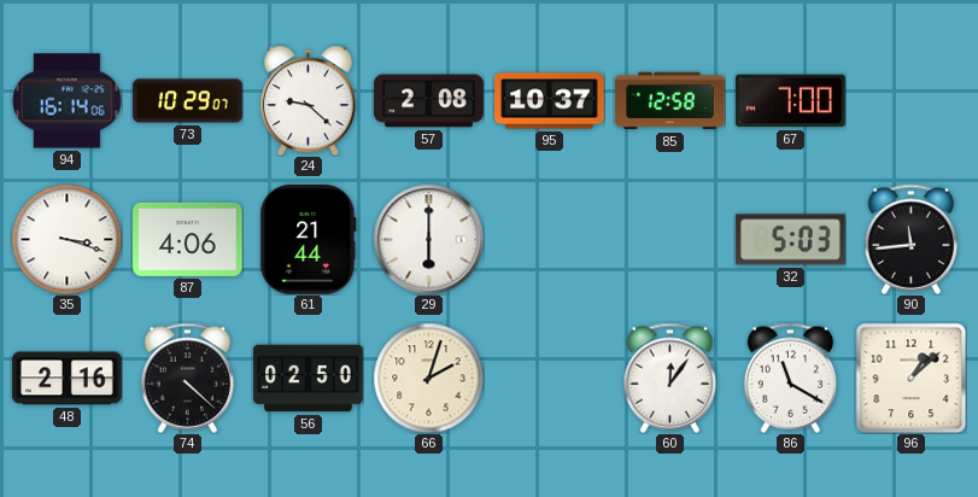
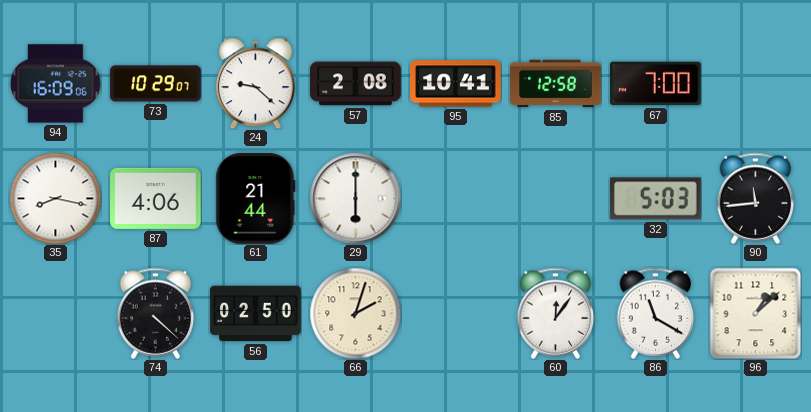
94: 16:14 -> 16:09 (56, 84)
95: 10:37 -> 10:41 (456, 84)
35: 3:18 -> 8:17 (55, 198)
48: 2:16 -> none (68, 379)
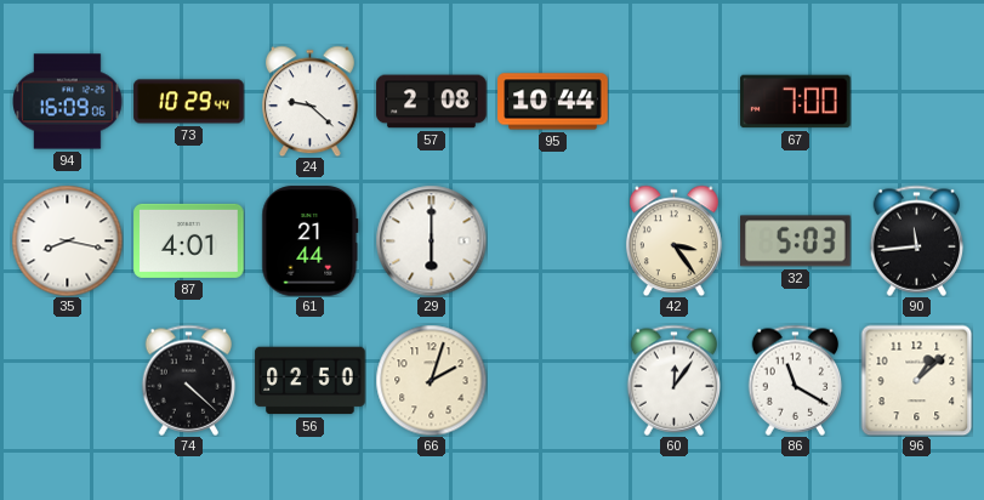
73: 10:29:07 -> 10:29:44 (189, 102)
95: 10:41 -> 10:44 (553, 102)
85: 12:58 -> none (556, 84)
87: 4:06 -> 4:01 (189, 240)
42: none -> 3:24 (673, 240)
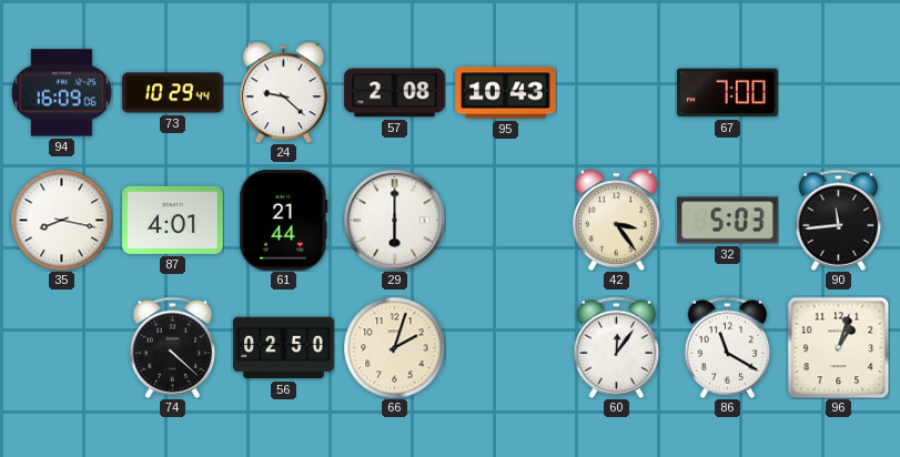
95: 10:44 -> 10:43 (506, 93)
96: 1:08 -> 1:03 (838, 347)
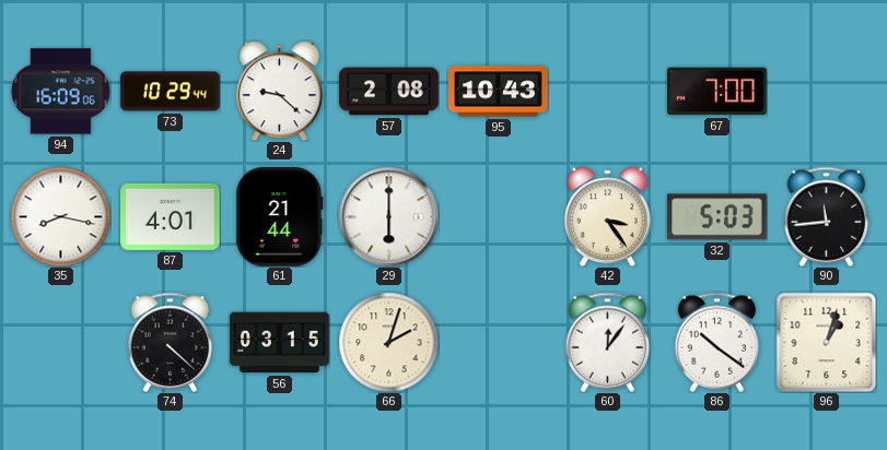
56: 02:50 -> 03:15 (280, 343)
86: 11:20 -> 10:21 (717, 342)
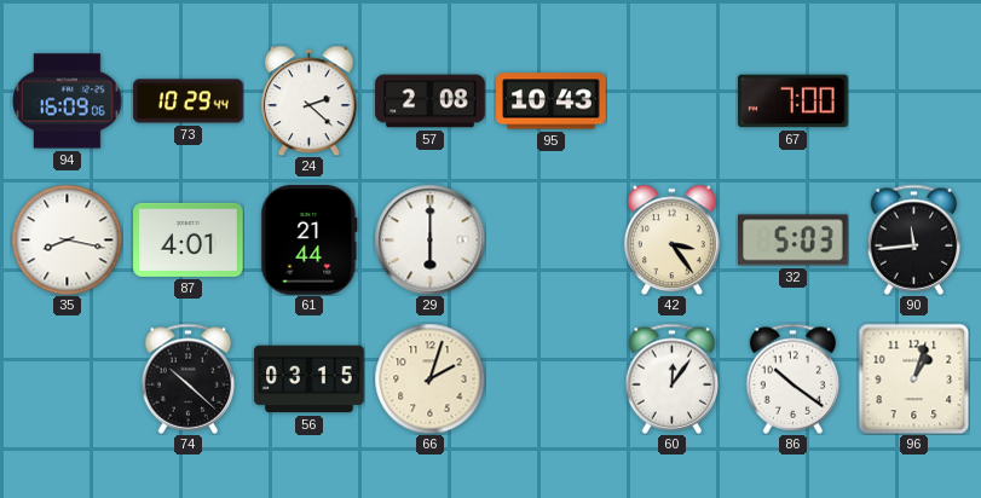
24: 9:22 -> 2:22 (308, 100)
74: 4:22 -> 10:22 (189, 378)
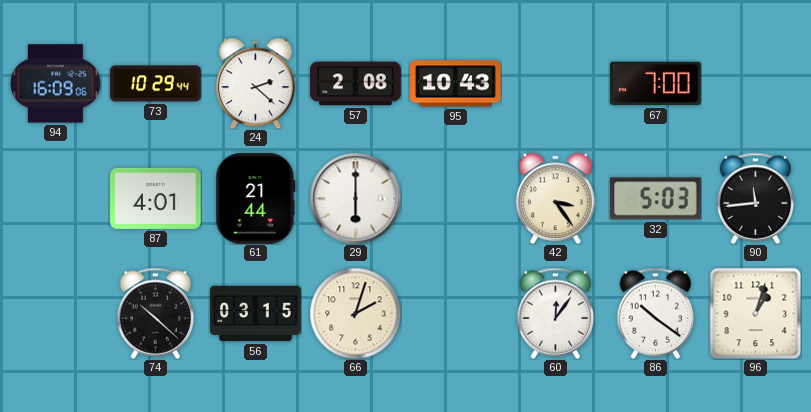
35: 8:17 -> none (67, 239)
